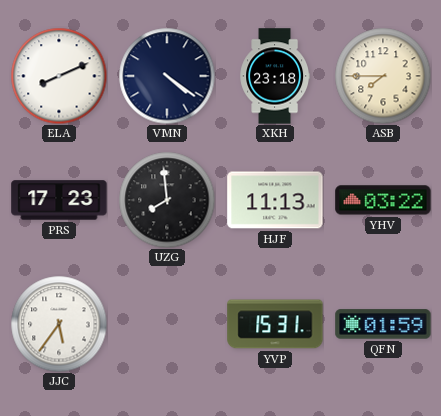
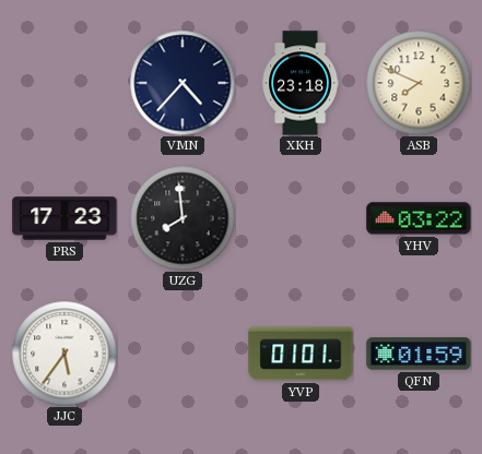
ELA: 8:11 -> none (59, 76)
VMN: 4:21 -> 4:37 (183, 83)
ASB: 7:45 -> 7:49 (419, 83)
HJF: 11:13 -> none (275, 200)
YVP: 15:31 -> 01:01 (301, 354)
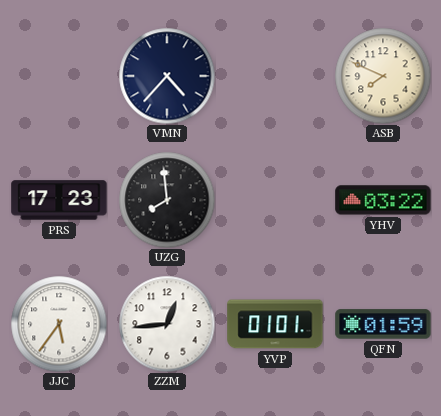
XKH: 23:18 -> none (299, 83)
ZZM: none -> 12:44 (167, 324)
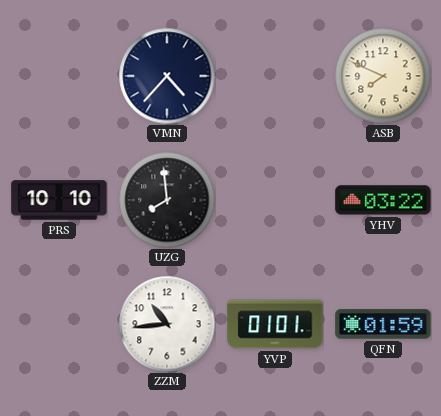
PRS: 17:23 -> 10:10 (59, 200)
JJC: 5:36 -> none (59, 324)
ZZM: 12:44 -> 10:44 (167, 324)
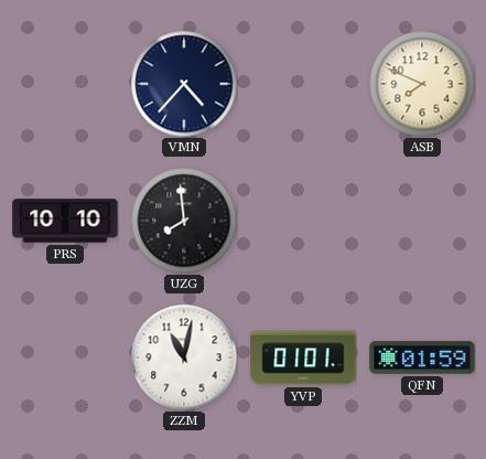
YHV: 03:22 -> none (383, 200)
ZZM: 10:44 -> 11:02 (184, 357)
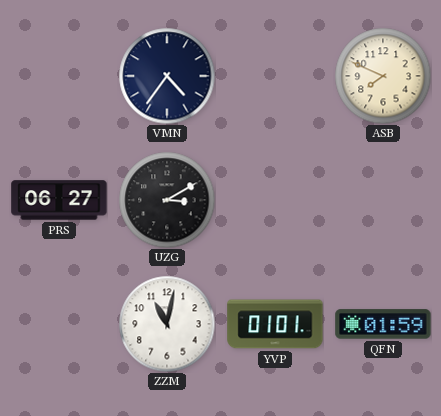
VMN: 4:37 -> 4:36 (167, 76)
PRS: 10:10 -> 06:27 (59, 200)
UZG: 7:59 -> 3:10 (167, 200)
